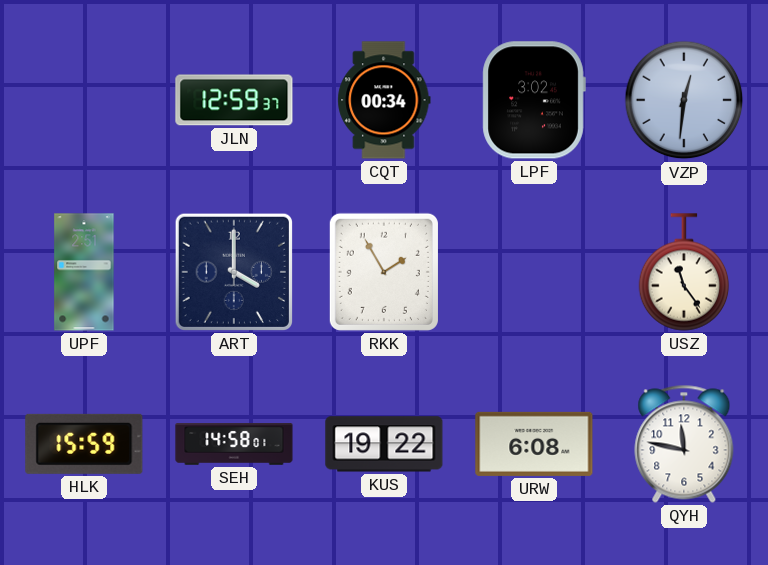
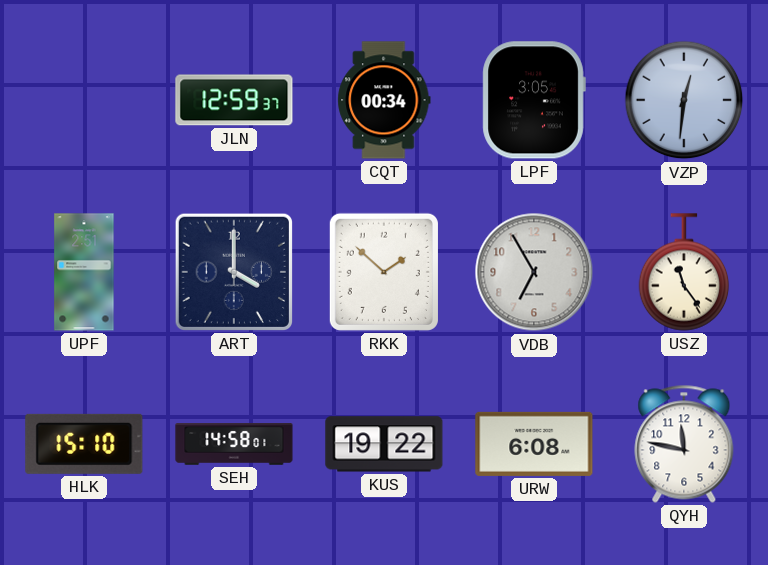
LPF: 3:02 -> 3:05 (534, 100)
RKK: 1:55 -> 1:52 (384, 272)
VDB: none -> 6:55 (534, 272)
HLK: 15:59 -> 15:10 (84, 444)
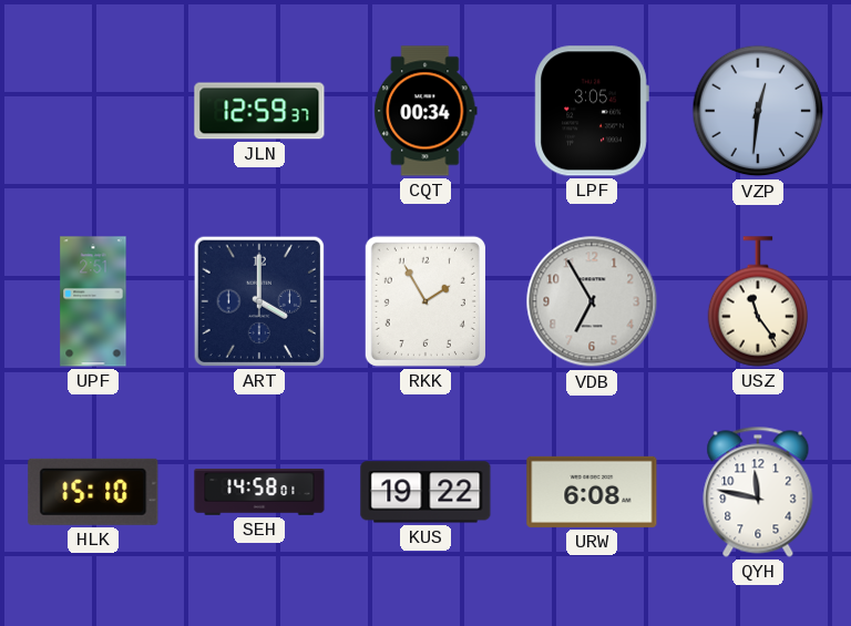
RKK: 1:52 -> 1:55 (425, 301)
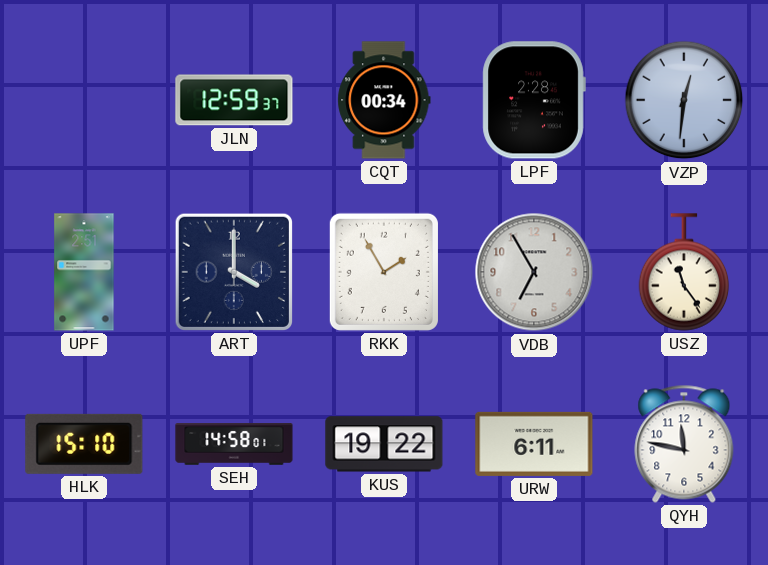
LPF: 3:05 -> 2:28 (534, 100)
URW: 6:08 -> 6:11 (534, 444)
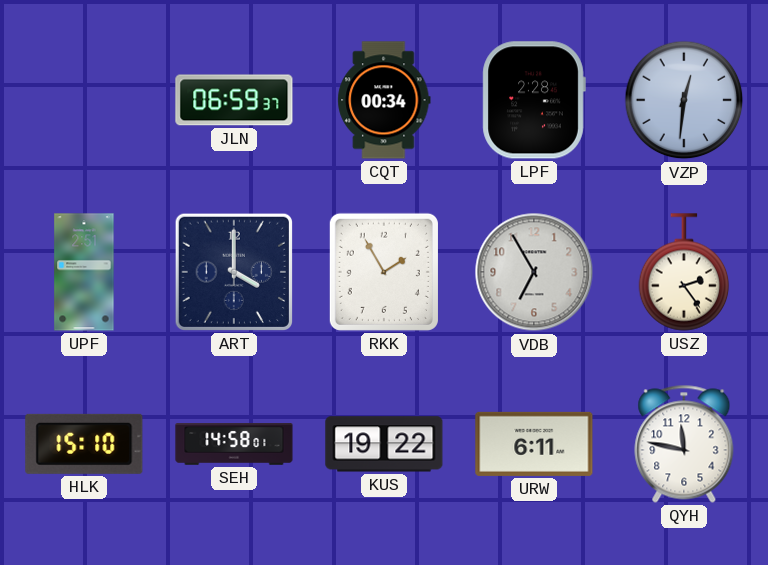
JLN: 12:59 -> 06:59 (234, 100)
USZ: 11:24 -> 2:24 (684, 272)
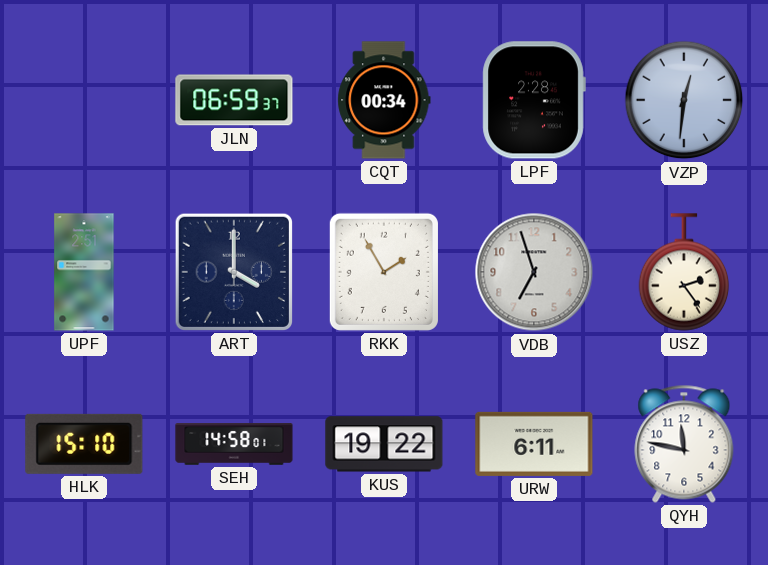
VDB: 6:55 -> 6:57 (534, 272)
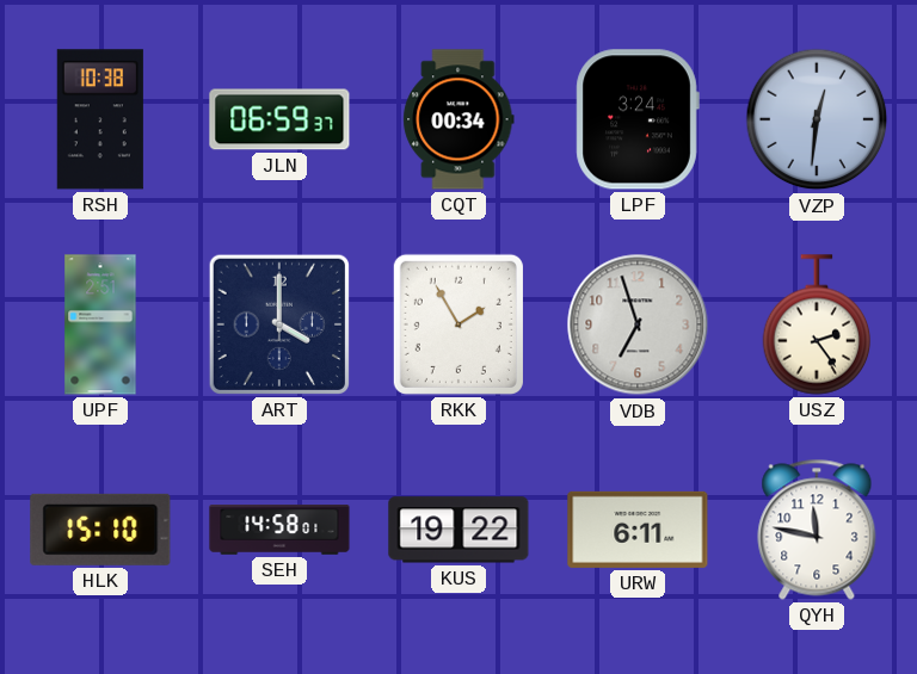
RSH: none -> 10:38 (100, 119)
LPF: 2:28 -> 3:24 (638, 119)
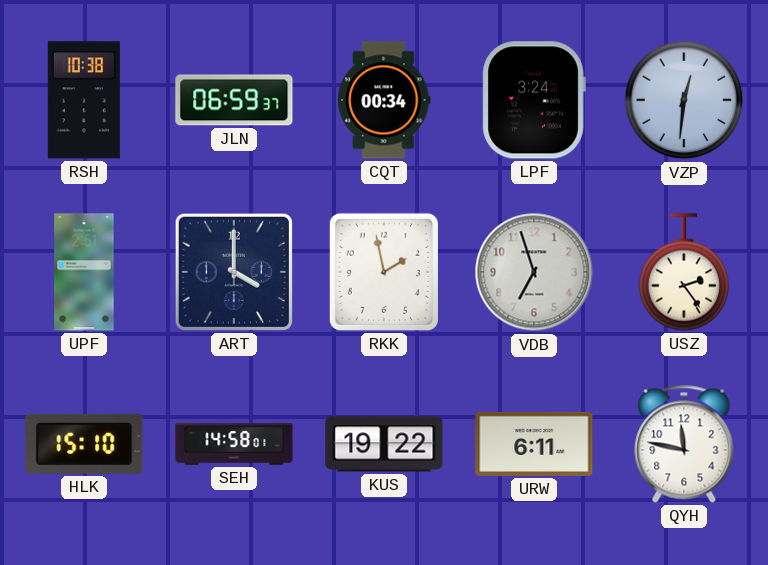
RKK: 1:55 -> 1:58 (384, 272)
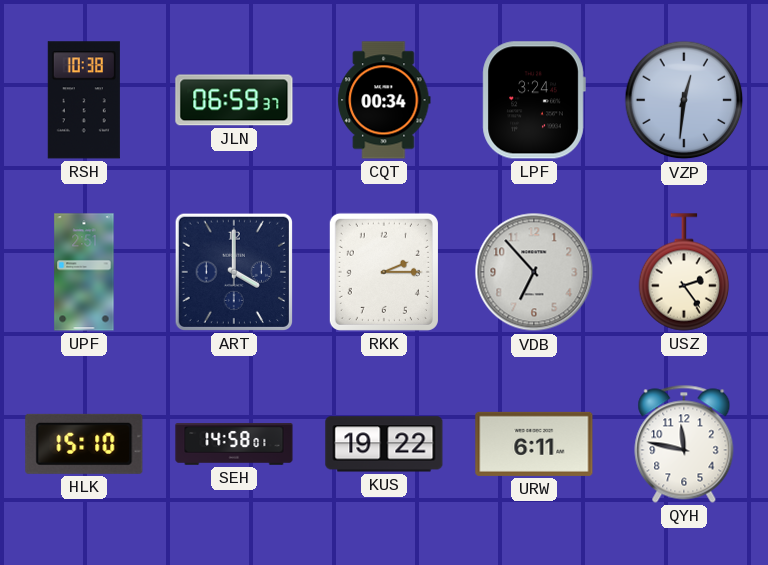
RKK: 1:58 -> 2:15 (384, 272)
VDB: 6:57 -> 6:53 (534, 272)
